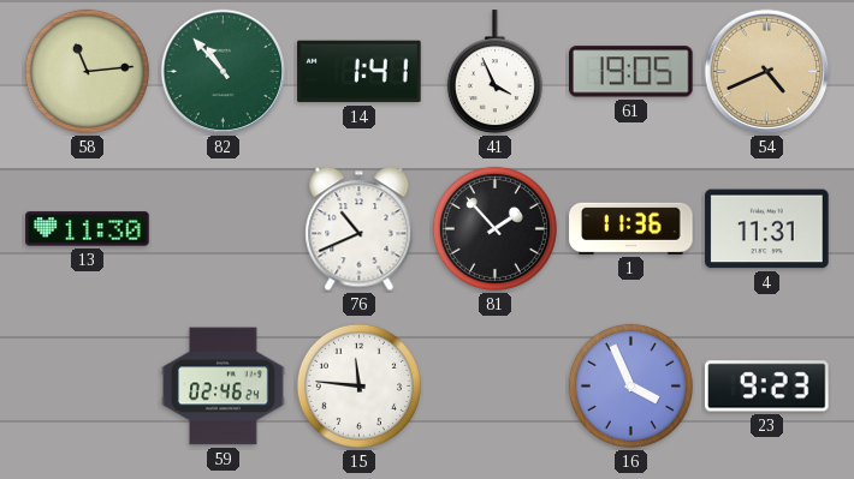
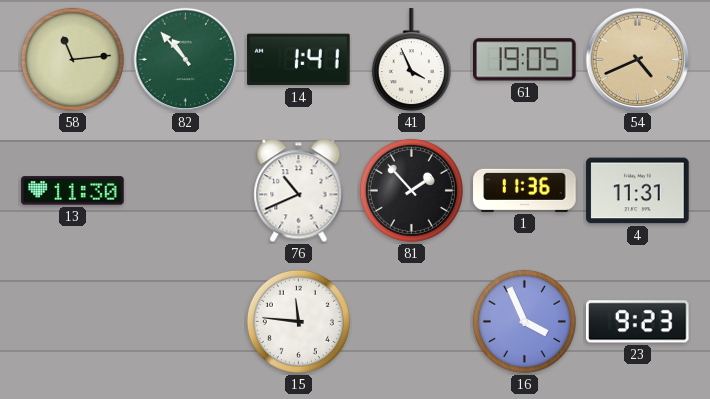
59: 02:46 -> none (224, 387)
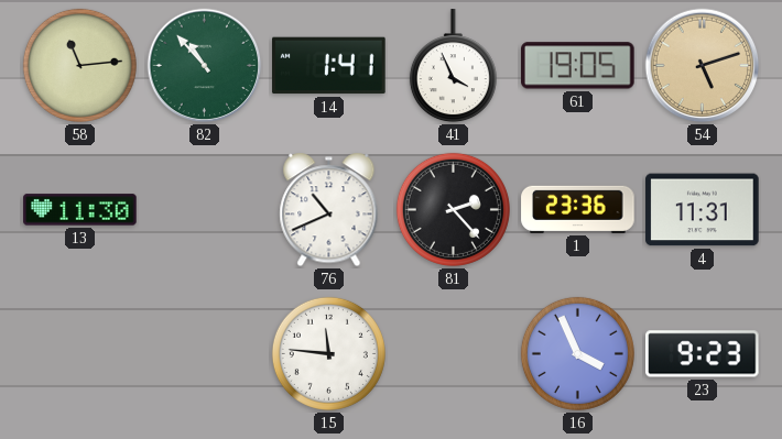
54: 4:41 -> 5:12 (703, 66)
81: 1:53 -> 2:23 (453, 209)
1: 11:36 -> 23:36 (578, 209)
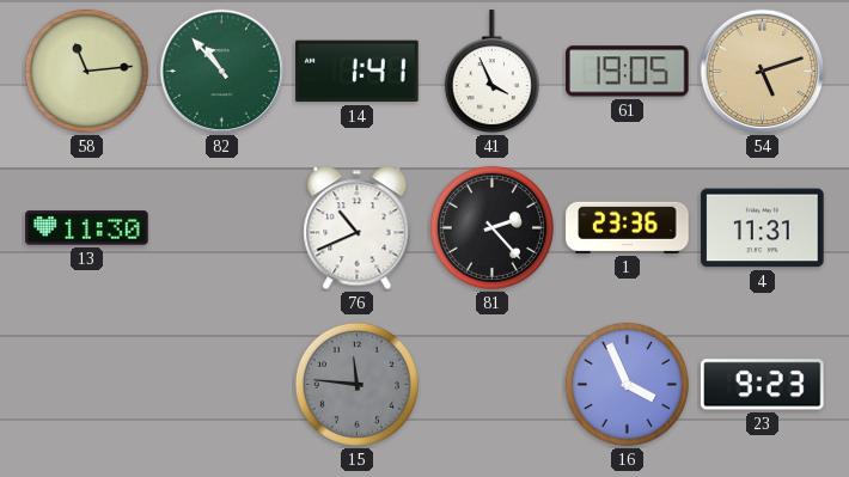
15 dial: white -> grey (356, 384)
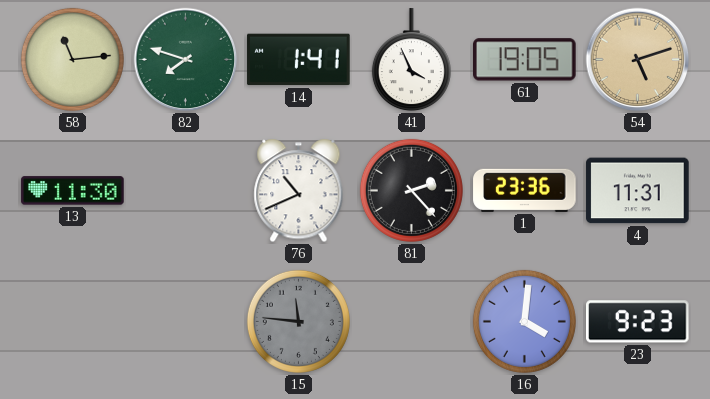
82: 10:53 -> 7:48 (186, 60)
16: 3:56 -> 4:01 (524, 321)
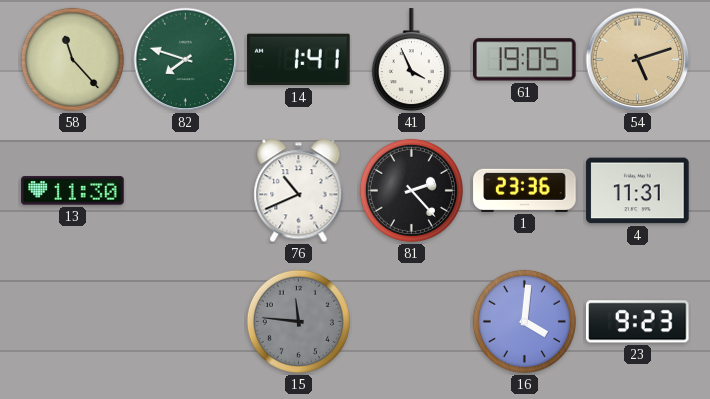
58: 11:14 -> 11:23 (72, 59)
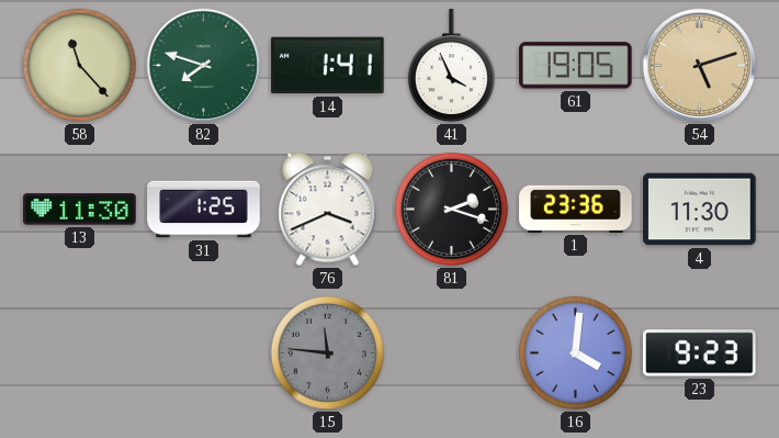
31: none -> 1:25 (204, 210)
76: 10:41 -> 3:41 (328, 210)
81: 2:23 -> 2:18 (451, 209)
4: 11:31 -> 11:30 (700, 210)
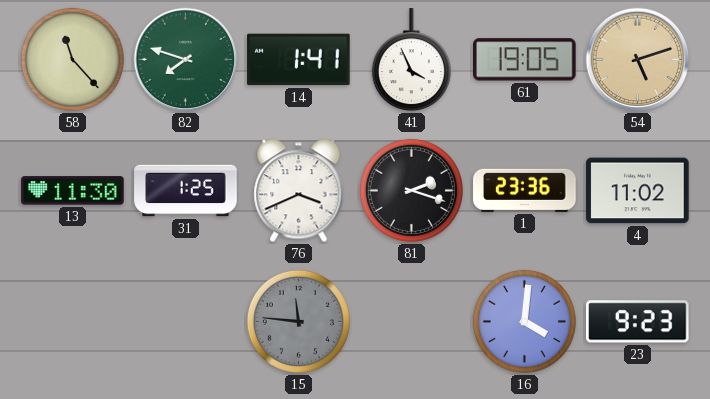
4: 11:30 -> 11:02 (638, 191)
